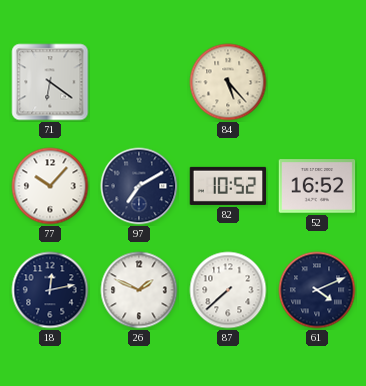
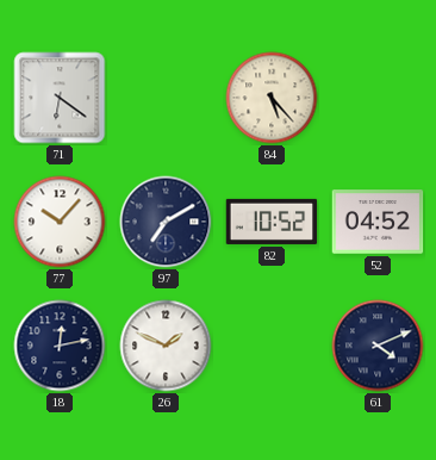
52: 16:52 -> 04:52 (378, 222)
87: 7:38 -> none (228, 290)
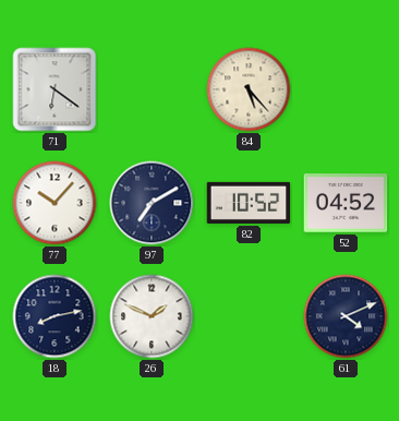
18: 12:13 -> 8:13 (55, 316)
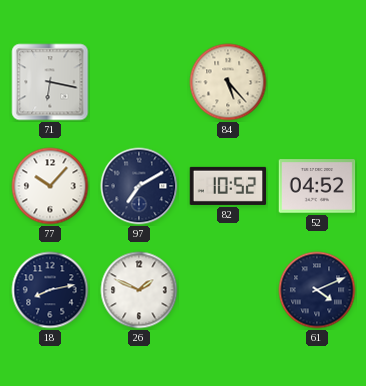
71: 6:21 -> 6:17 (50, 82)
